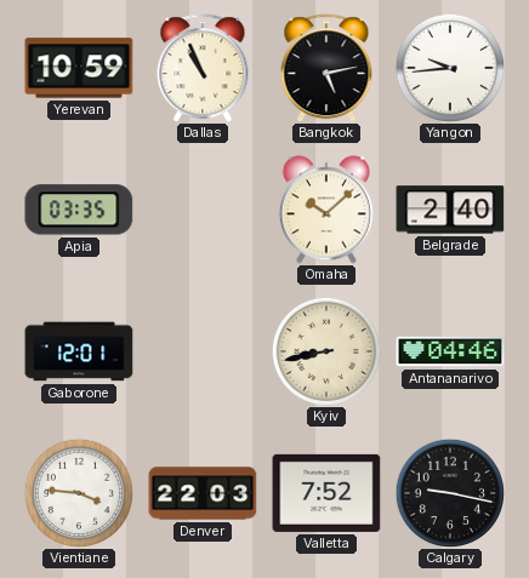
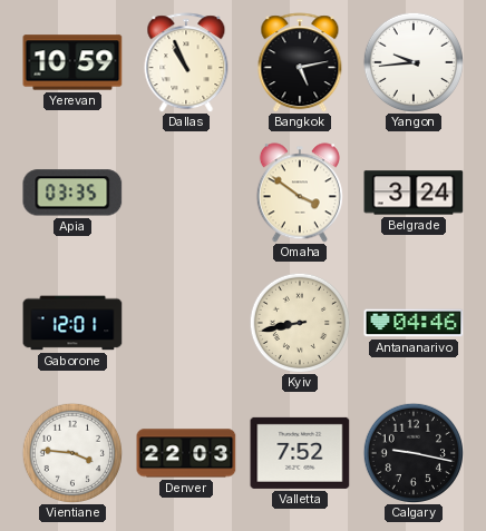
Omaha: 10:08 -> 3:51 (300, 193)
Belgrade: 2:40 -> 3:24 (414, 193)
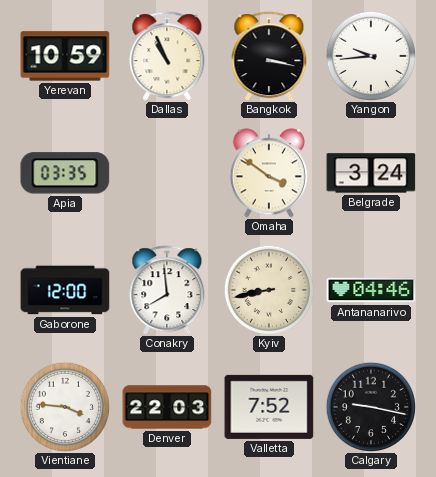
Bangkok: 5:13 -> 3:17 (269, 56)
Gaborone: 12:01 -> 12:00 (65, 290)
Conakry: none -> 7:59 (167, 290)
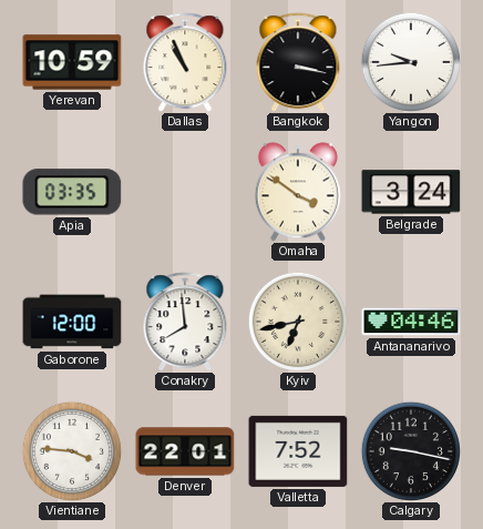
Kyiv: 8:43 -> 6:43 (297, 321)
Denver: 22:03 -> 22:01 (185, 451)
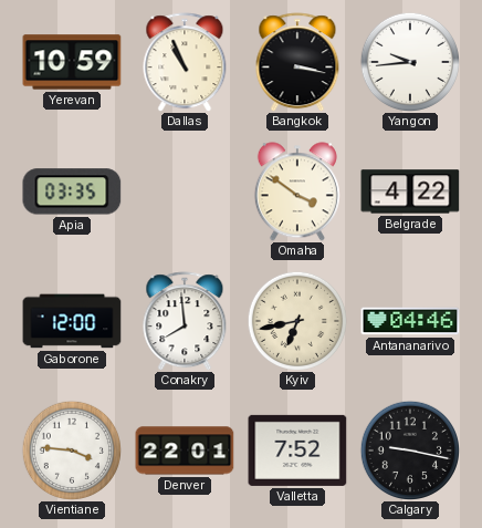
Belgrade: 3:24 -> 4:22 (410, 191)
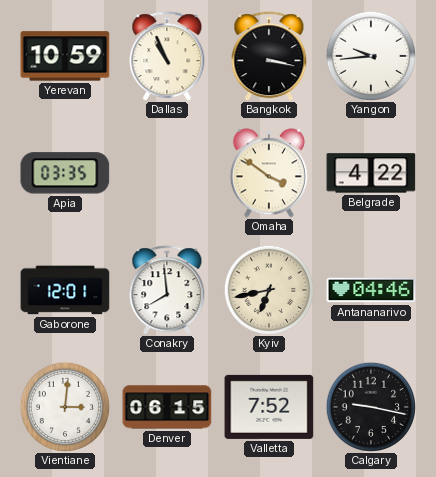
Gaborone: 12:00 -> 12:01 (65, 290)
Vientiane: 3:46 -> 3:01 (64, 406)
Denver: 22:01 -> 06:15 (167, 407)
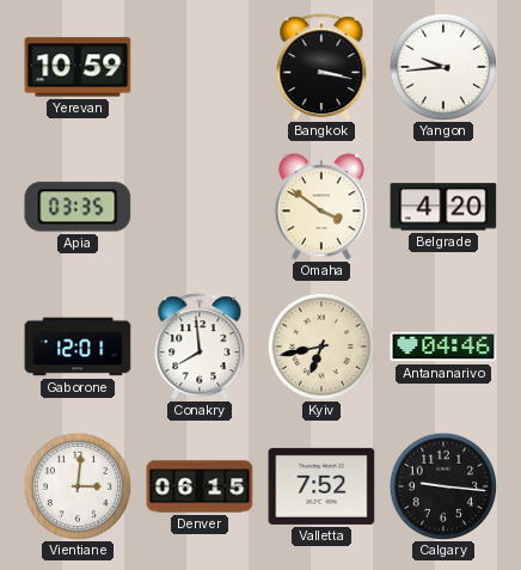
Dallas: 10:56 -> none (167, 56)
Belgrade: 4:22 -> 4:20 (443, 207)
Calgary: 9:17 -> 9:16 (442, 485)
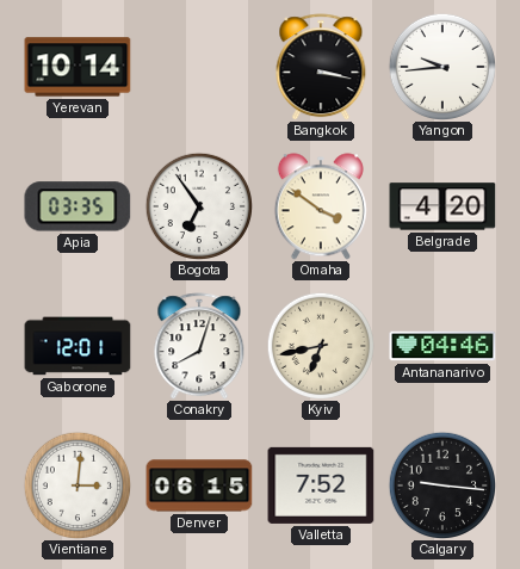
Yerevan: 10:59 -> 10:14 (78, 67)
Bogota: none -> 6:54 (198, 205)
Conakry: 7:59 -> 8:03 (199, 346)
